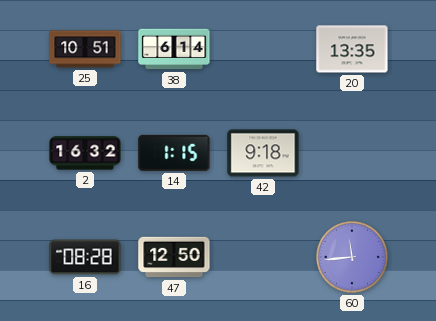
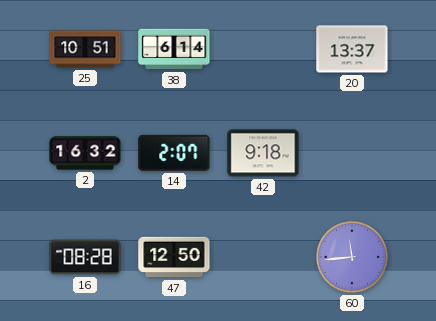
20: 13:35 -> 13:37 (352, 49)
14: 1:15 -> 2:07 (174, 153)
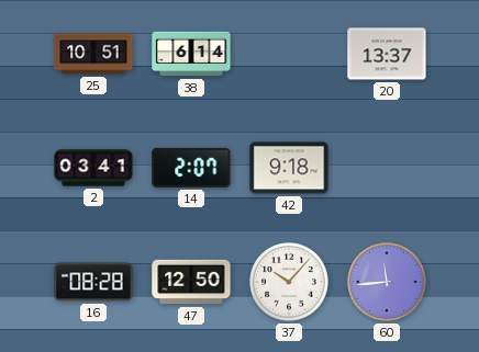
2: 16:32 -> 03:41 (93, 168)
37: none -> 10:07 (289, 282)
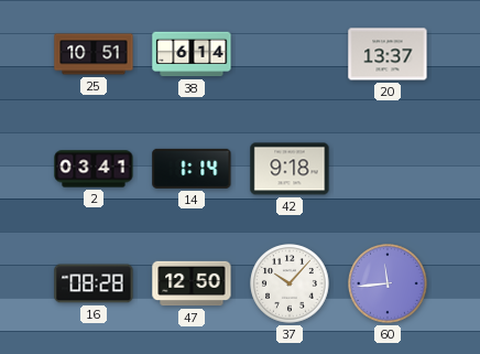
14: 2:07 -> 1:14 (192, 169)
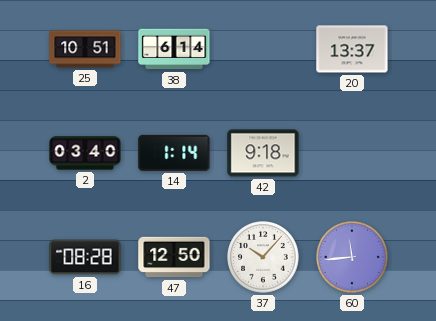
2: 03:41 -> 03:40 (85, 153)
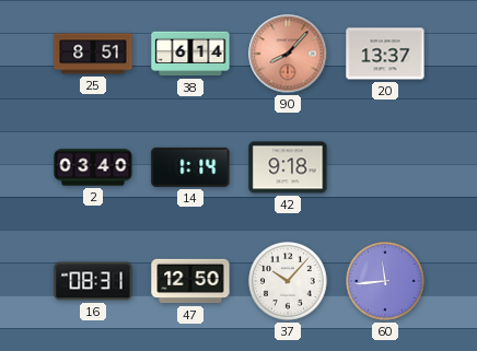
25: 10:51 -> 8:51 (93, 54)
90: none -> 8:07 (288, 54)
16: 08:28 -> 08:31 (93, 281)
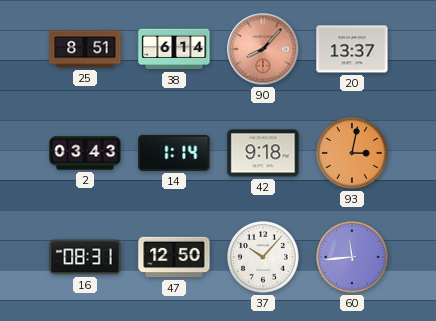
2: 03:40 -> 03:43 (85, 153)
93: none -> 3:02 (352, 153)
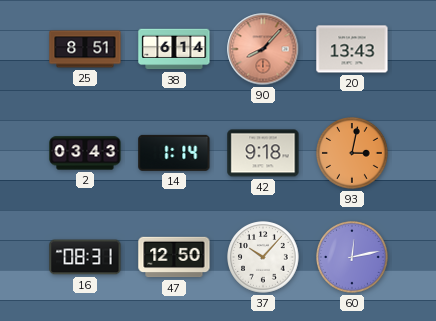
20: 13:37 -> 13:43 (352, 49)
60: 11:44 -> 12:13 (352, 257)
